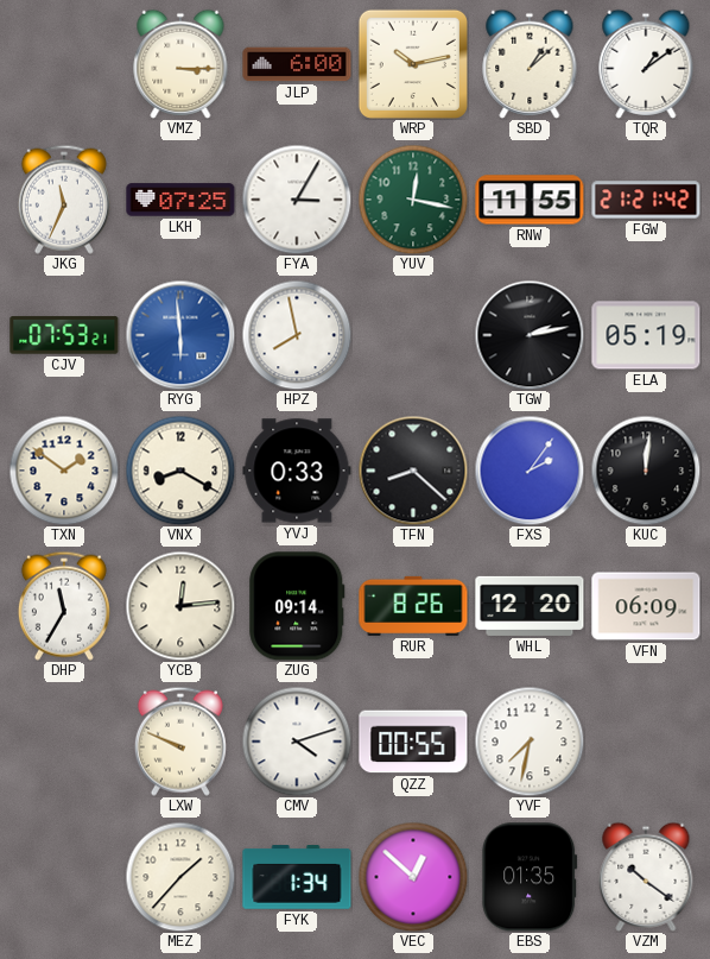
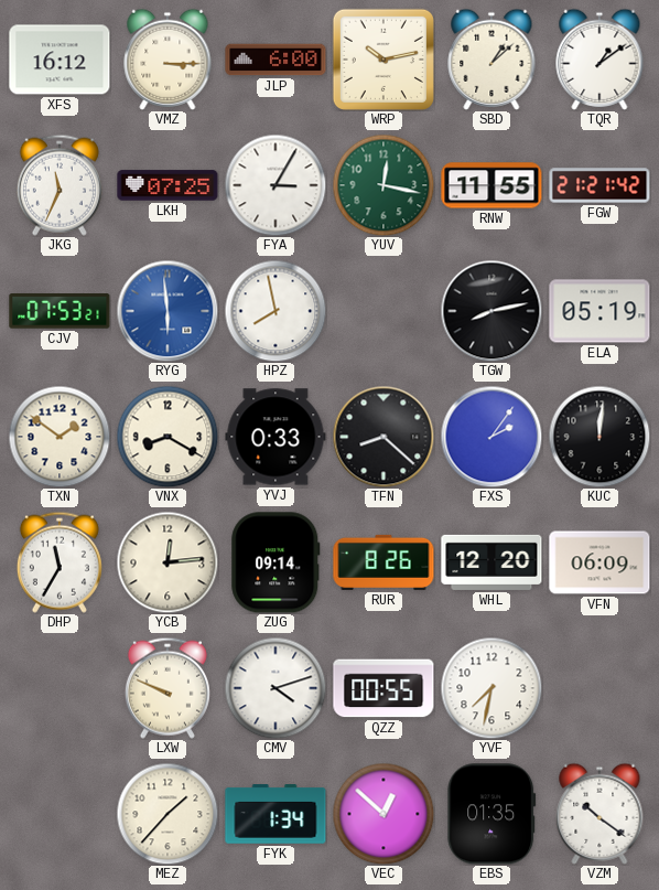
XFS: none -> 16:12 (60, 60)
TGW: 2:13 -> 8:13 (491, 311)
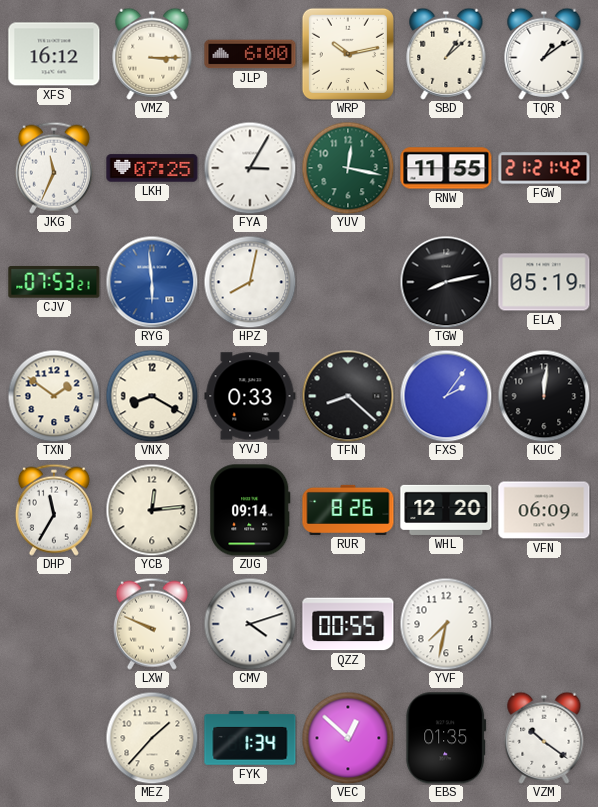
HPZ: 7:58 -> 8:02 (250, 282)
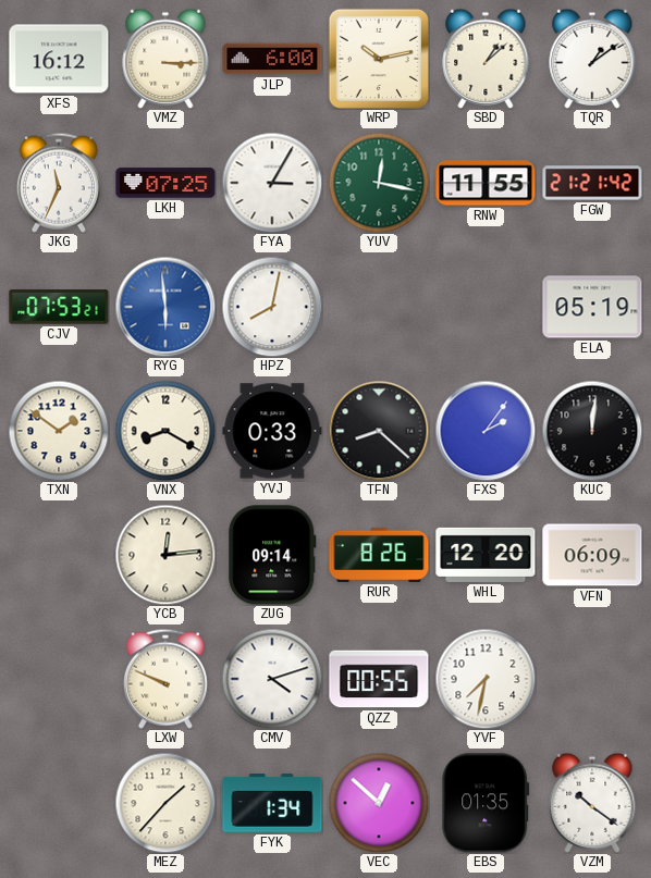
TGW: 8:13 -> none (446, 282)
DHP: 11:35 -> none (54, 510)
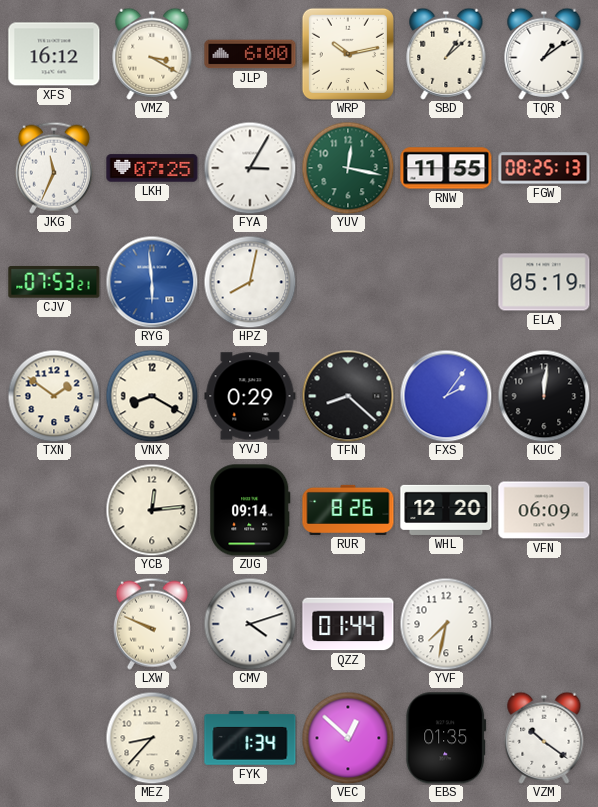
VMZ: 3:15 -> 3:20 (152, 54)
FGW: 21:21 -> 08:25 (544, 168)
YVJ: 0:33 -> 0:29 (250, 396)
QZZ: 00:55 -> 01:44 (348, 624)
MEZ: 1:37 -> 8:37 (152, 738)
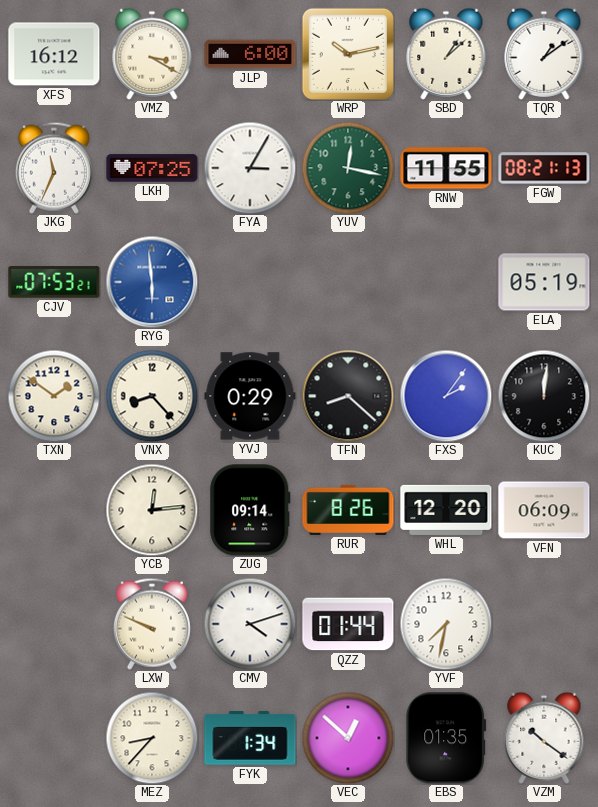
FGW: 08:25 -> 08:21 (544, 168)
HPZ: 8:02 -> none (250, 282)
VNX: 8:20 -> 8:23 (152, 396)
